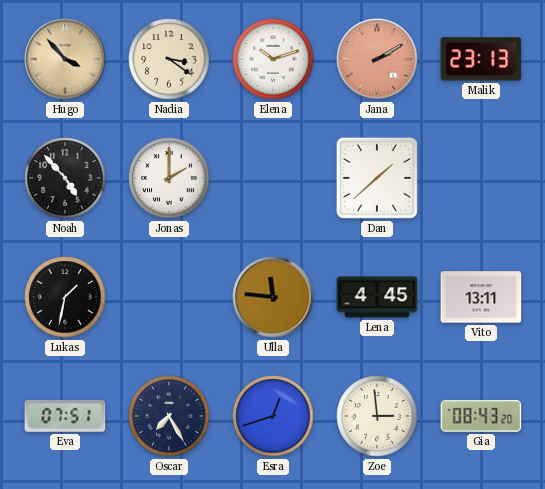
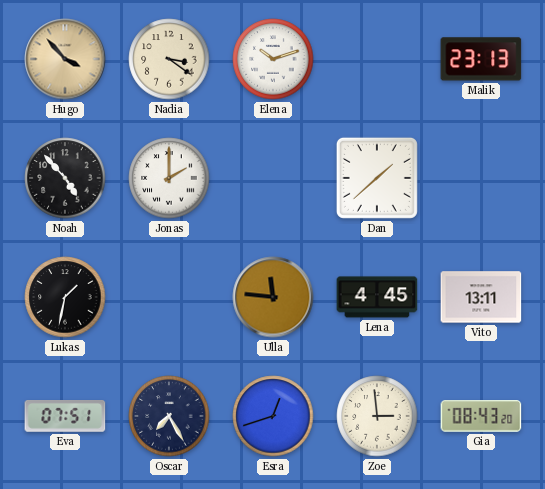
Jana: 2:10 -> none (377, 59)
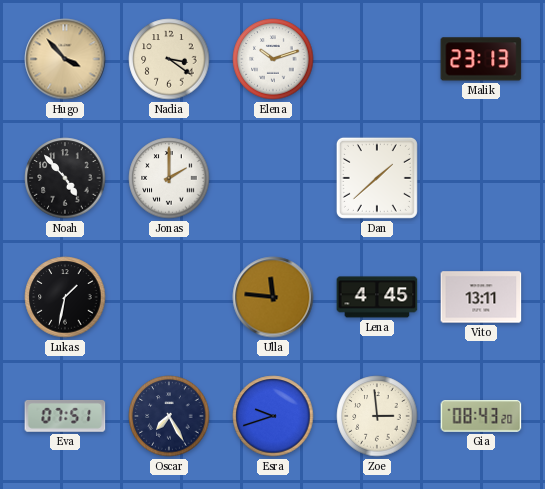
Esra: 12:42 -> 9:42 (273, 416)
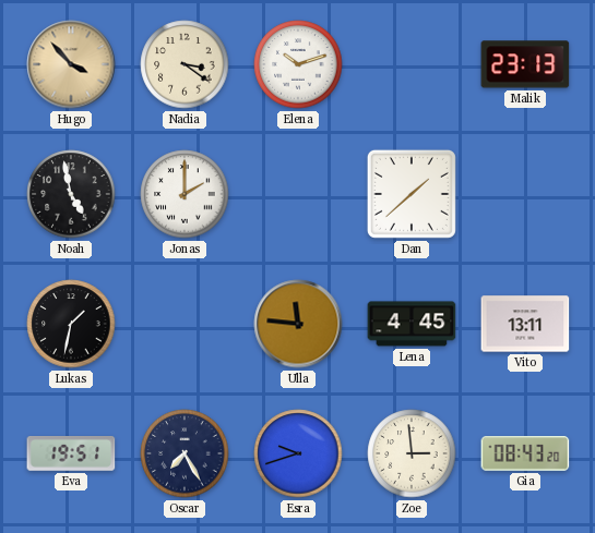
Noah: 4:53 -> 4:58 (71, 194)
Eva: 07:51 -> 19:51 (71, 455)
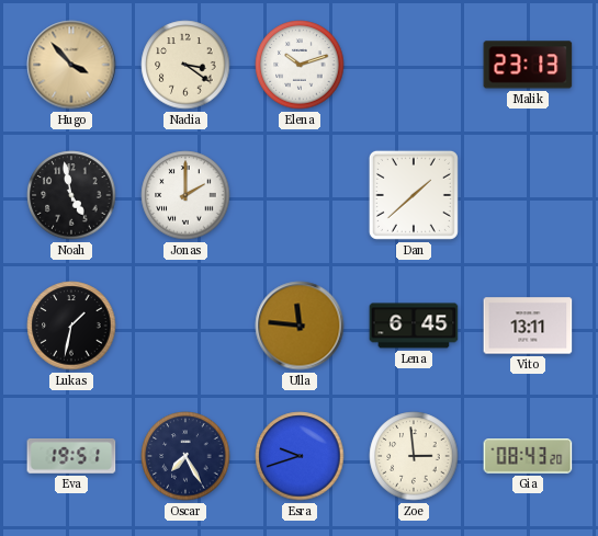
Lena: 4:45 -> 6:45 (414, 326)
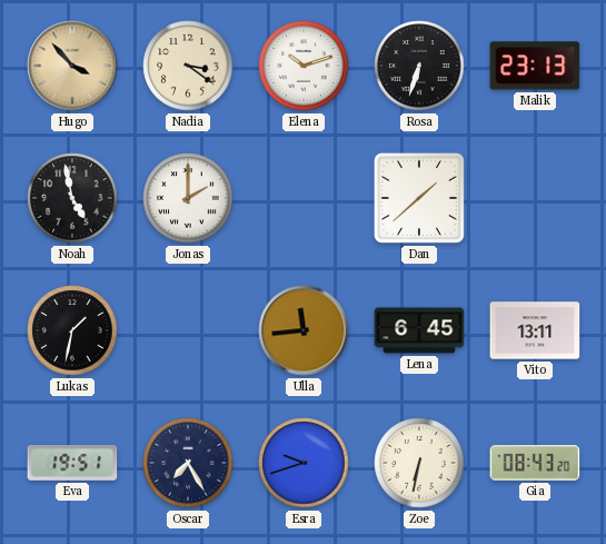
Rosa: none -> 6:33 (419, 66)
Ulla: 11:46 -> 11:44 (304, 330)
Zoe: 2:59 -> 6:32 (419, 463)
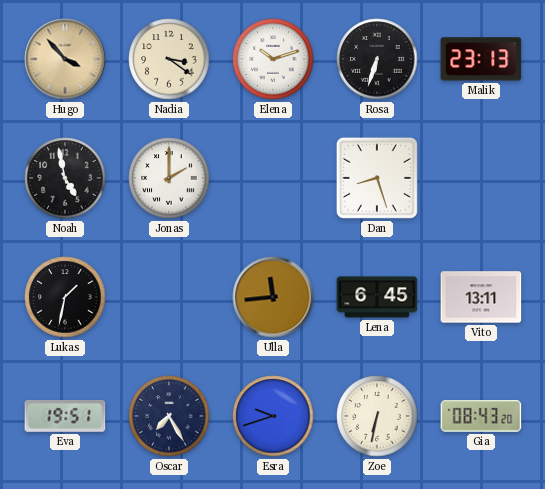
Dan: 1:38 -> 8:27 (377, 178)
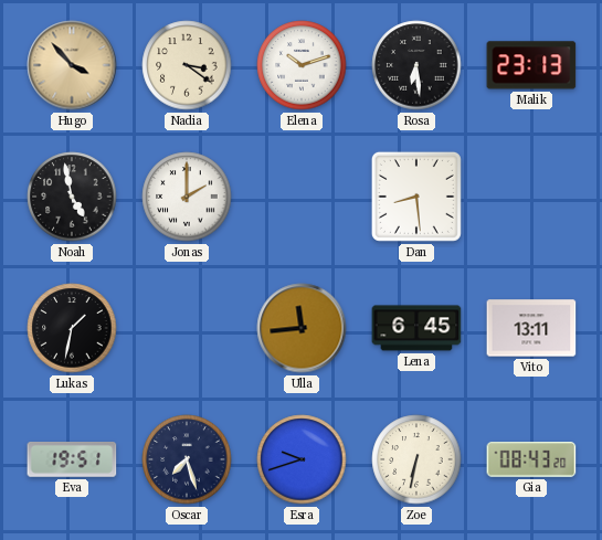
Rosa: 6:33 -> 6:29 (416, 65)
Dan: 8:27 -> 8:29 (416, 197)
Oscar: 7:25 -> 7:27 (187, 459)
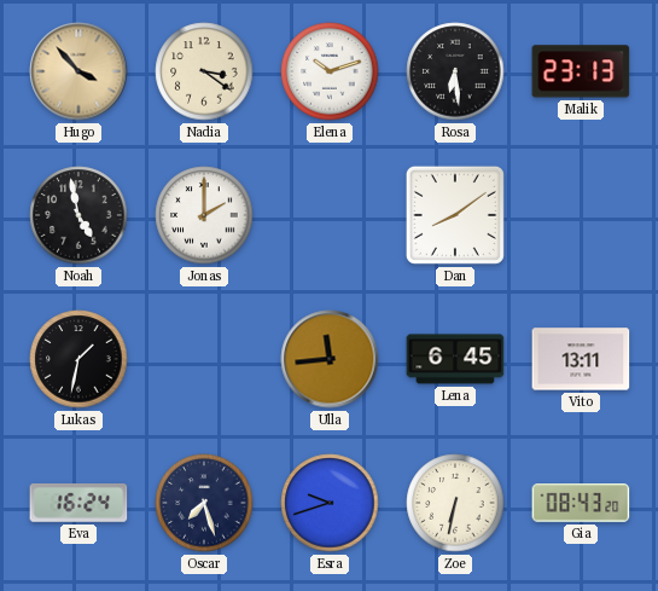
Dan: 8:29 -> 8:09 (455, 215)
Eva: 19:51 -> 16:24 (78, 504)
